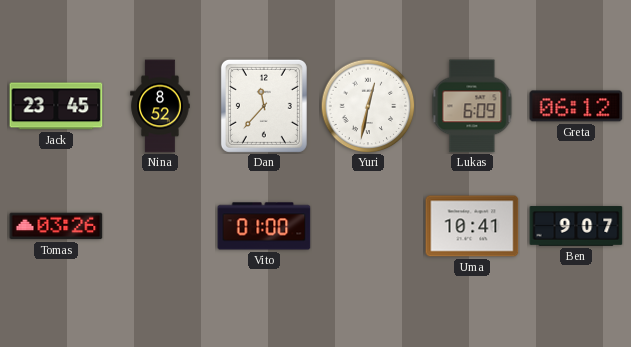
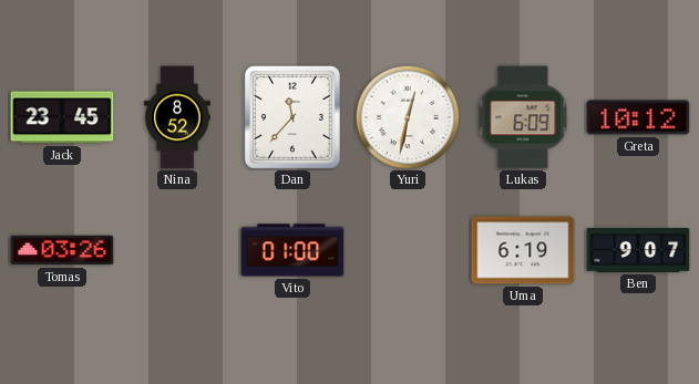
Greta: 06:12 -> 10:12 (638, 117)
Uma: 10:41 -> 6:19 (523, 250)
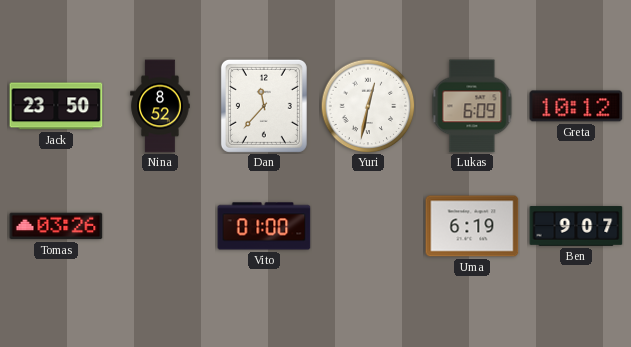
Jack: 23:45 -> 23:50 (56, 106)
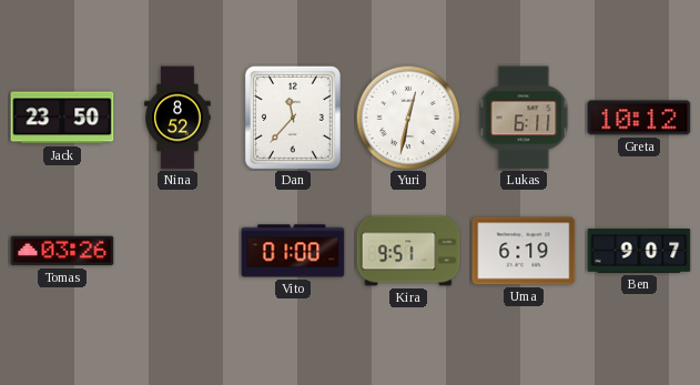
Lukas: 6:09 -> 6:11 (524, 118)
Kira: none -> 9:51 (408, 251)
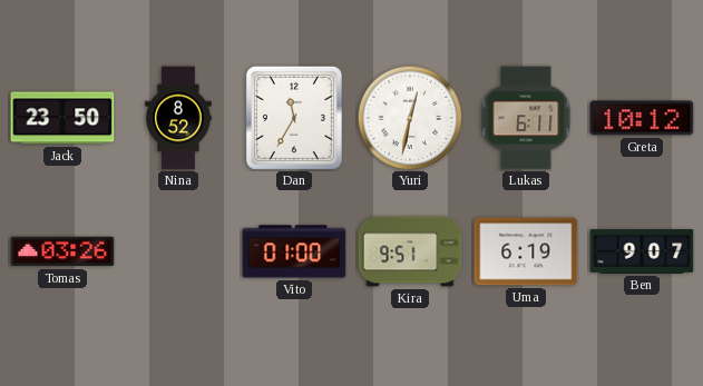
Dan: 11:37 -> 11:35 (294, 118)
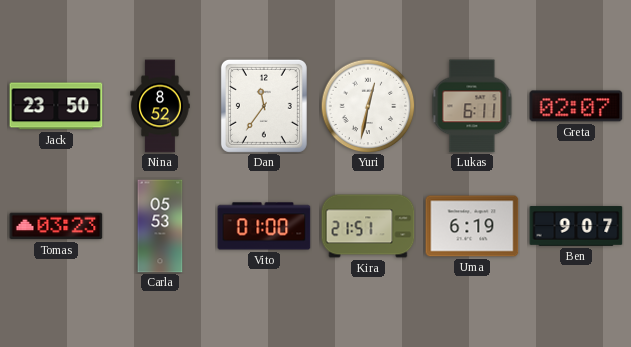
Dan: 11:35 -> 11:36 (264, 106)
Greta: 10:12 -> 02:07 (576, 106)
Tomas: 03:26 -> 03:23 (56, 226)
Carla: none -> 05:53 (160, 226)
Kira: 9:51 -> 21:51 (368, 226)
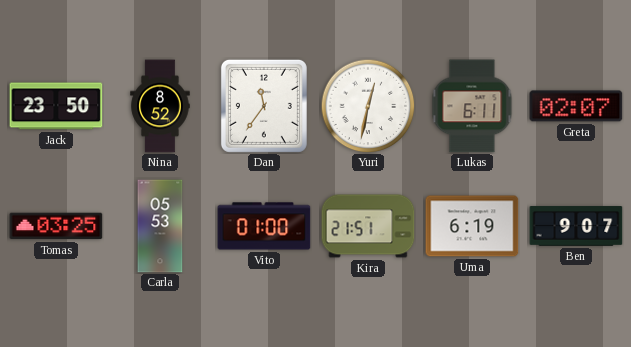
Tomas: 03:23 -> 03:25 (56, 226)
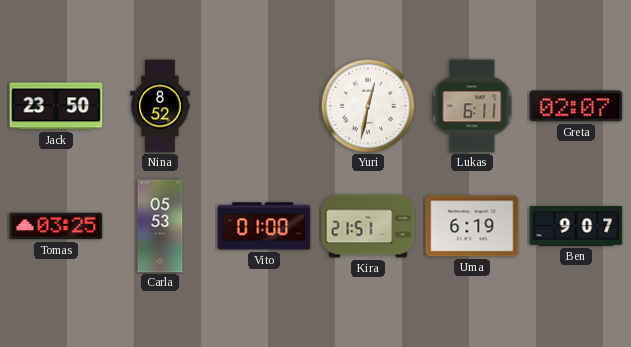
Dan: 11:36 -> none (264, 106)
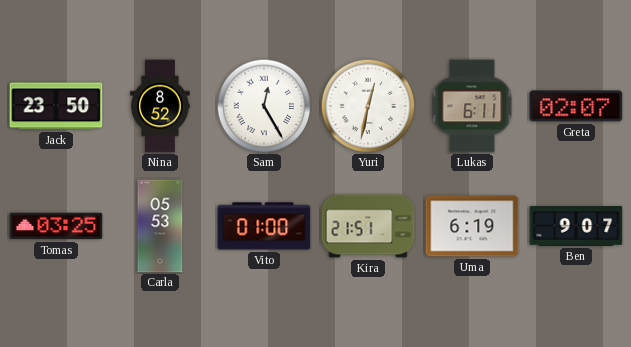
Sam: none -> 12:25 (264, 106)
